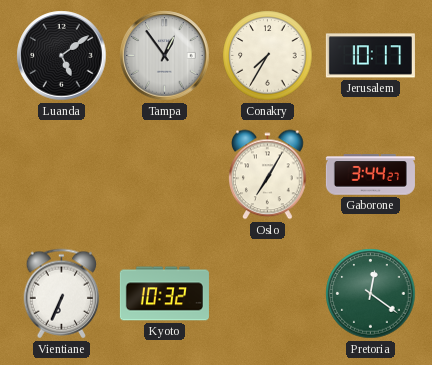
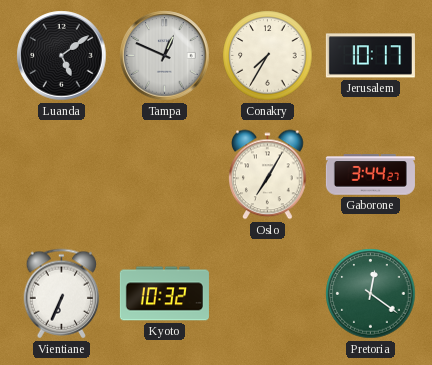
Tampa: 12:54 -> 12:49 (165, 56)
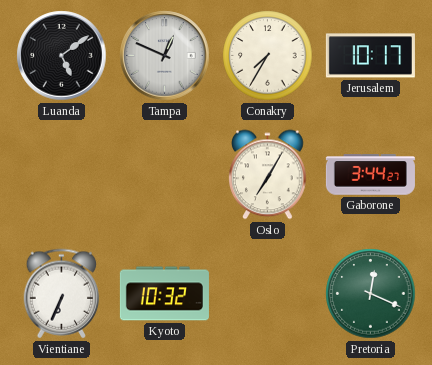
Pretoria: 12:21 -> 12:19 (371, 294)
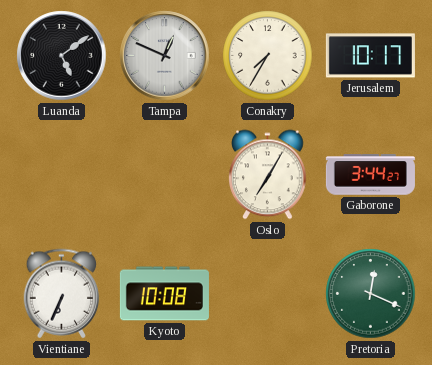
Kyoto: 10:32 -> 10:08 (164, 294)
